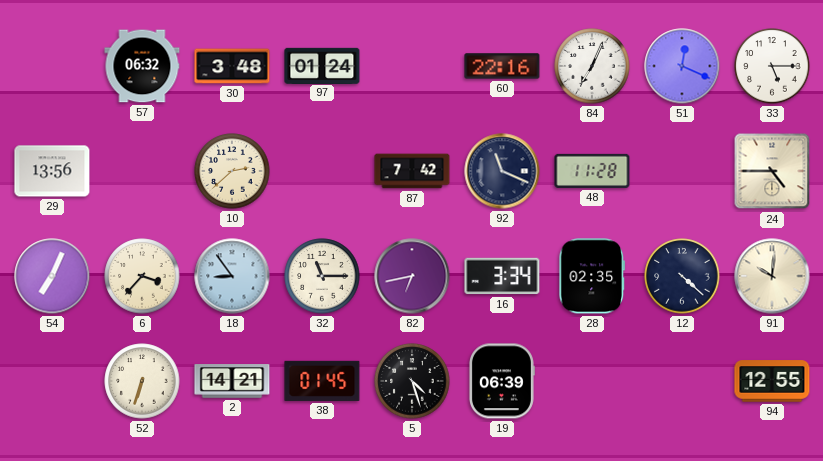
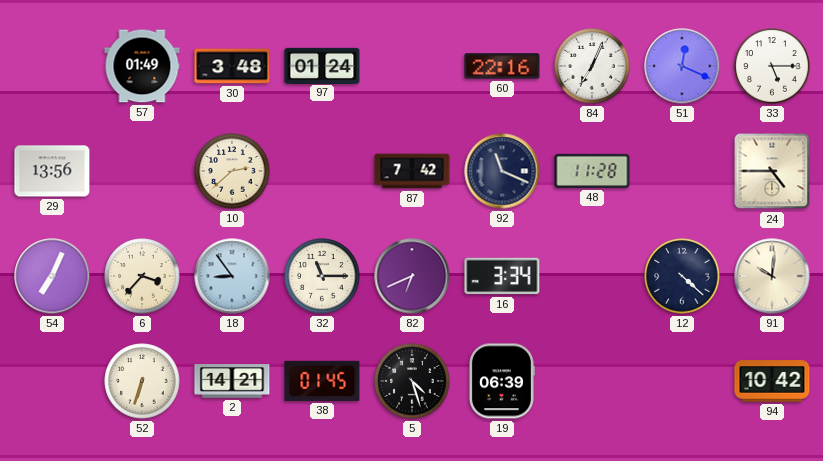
57: 06:32 -> 01:49 (142, 66)
82: 6:43 -> 6:41 (412, 276)
28: 02:35 -> none (592, 276)
94: 12:55 -> 10:42 (772, 381)
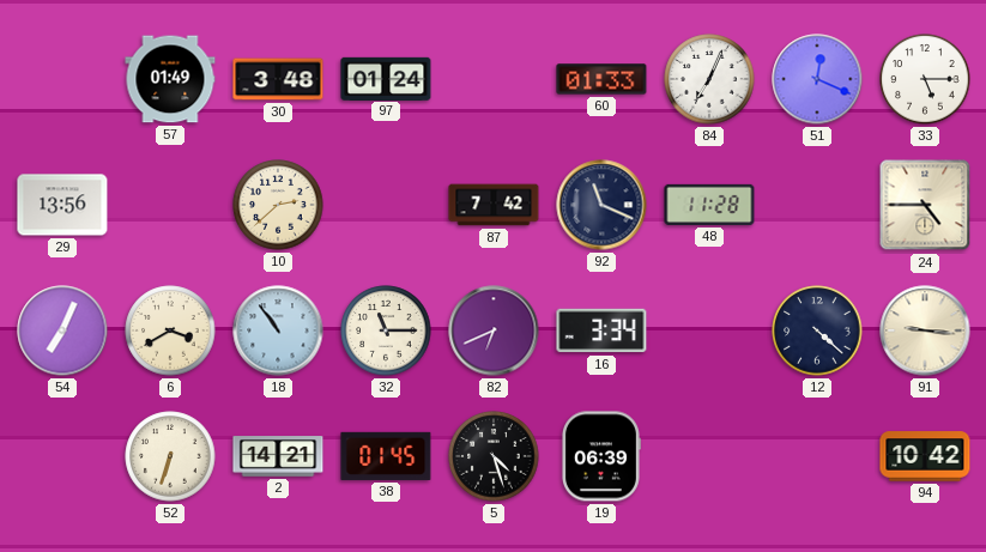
60: 22:16 -> 01:33 (601, 79)
6: 3:37 -> 3:40 (170, 330)
18: 8:54 -> 10:54 (278, 330)
91: 10:01 -> 9:16 (925, 330)
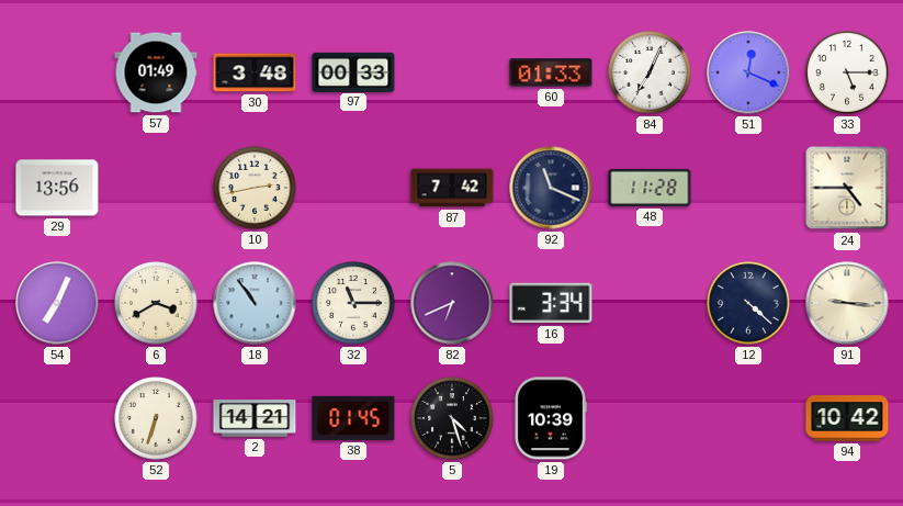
97: 01:24 -> 00:33 (353, 71)
10: 2:38 -> 2:43 (255, 188)
19: 06:39 -> 10:39 (550, 418)
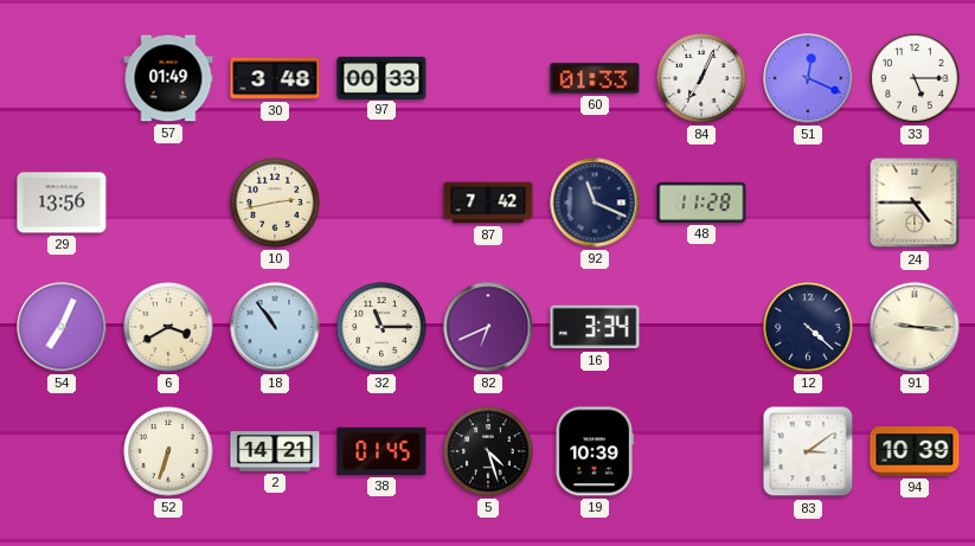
83: none -> 3:09 (808, 451)
94: 10:42 -> 10:39 (915, 451)
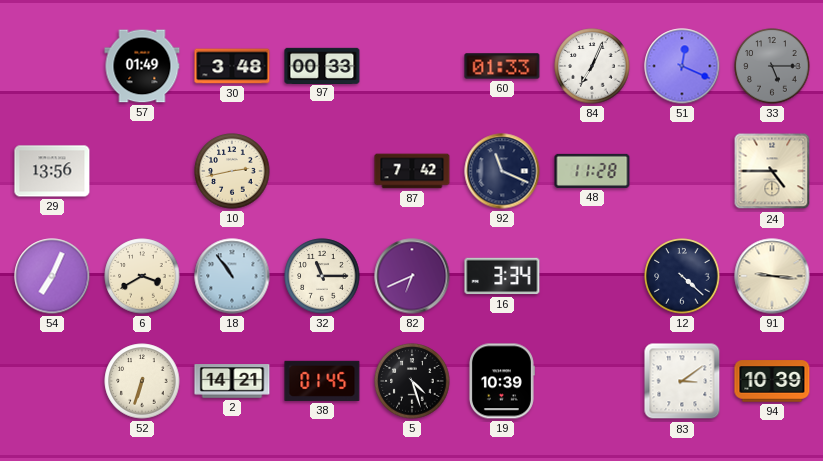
33 dial: white -> grey (772, 66)
